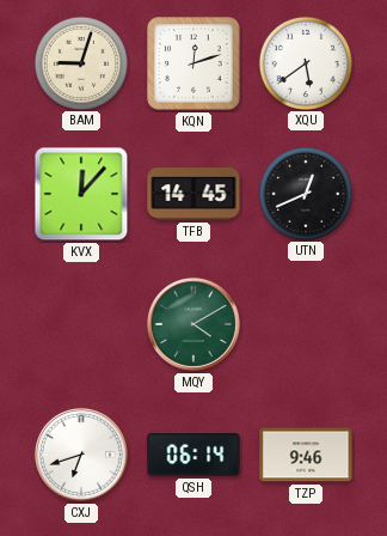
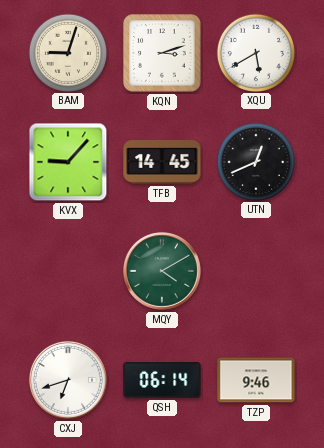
KQN: 12:12 -> 3:12 (162, 53)
XQU: 5:39 -> 5:40 (255, 52)
KVX: 12:07 -> 9:07 (68, 162)
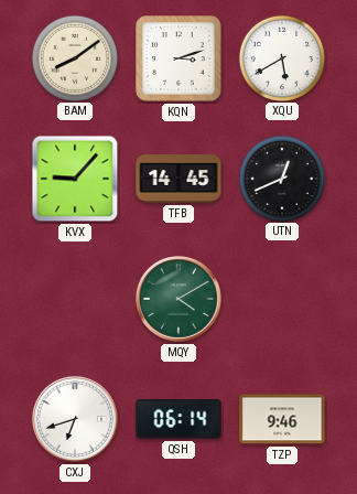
BAM: 9:03 -> 8:09 (74, 57)
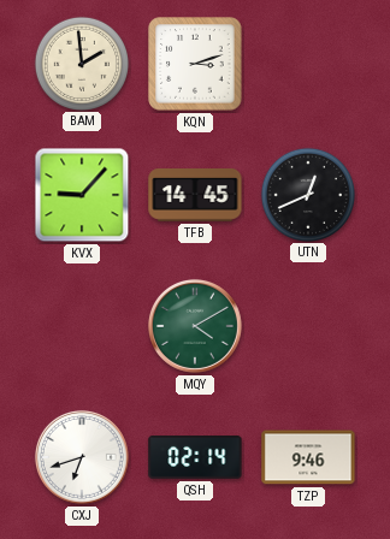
BAM: 8:09 -> 1:59 (81, 63)
XQU: 5:40 -> none (281, 57)
QSH: 06:14 -> 02:14 (195, 458)
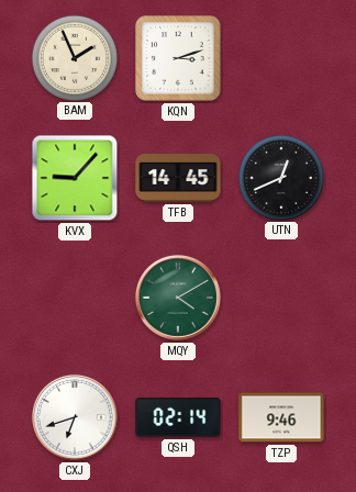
BAM: 1:59 -> 1:56 (74, 57)
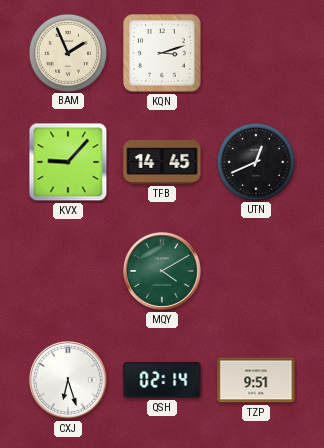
CXJ: 6:42 -> 6:27 (68, 380)
TZP: 9:46 -> 9:51 (256, 380)
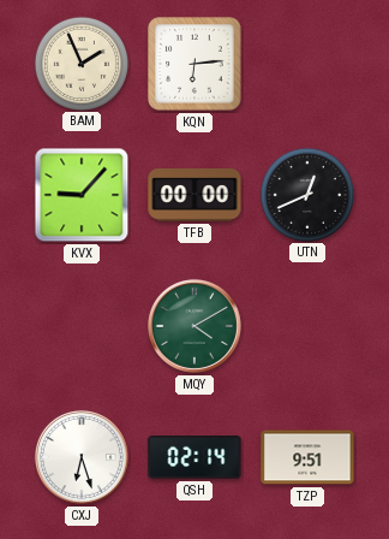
KQN: 3:12 -> 6:14 (194, 64)
TFB: 14:45 -> 00:00 (194, 196)
